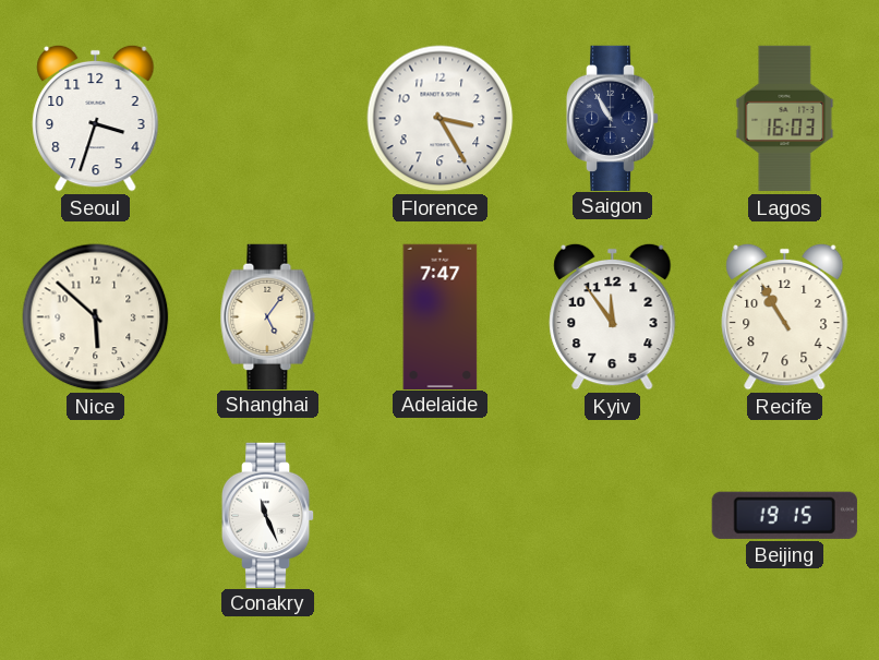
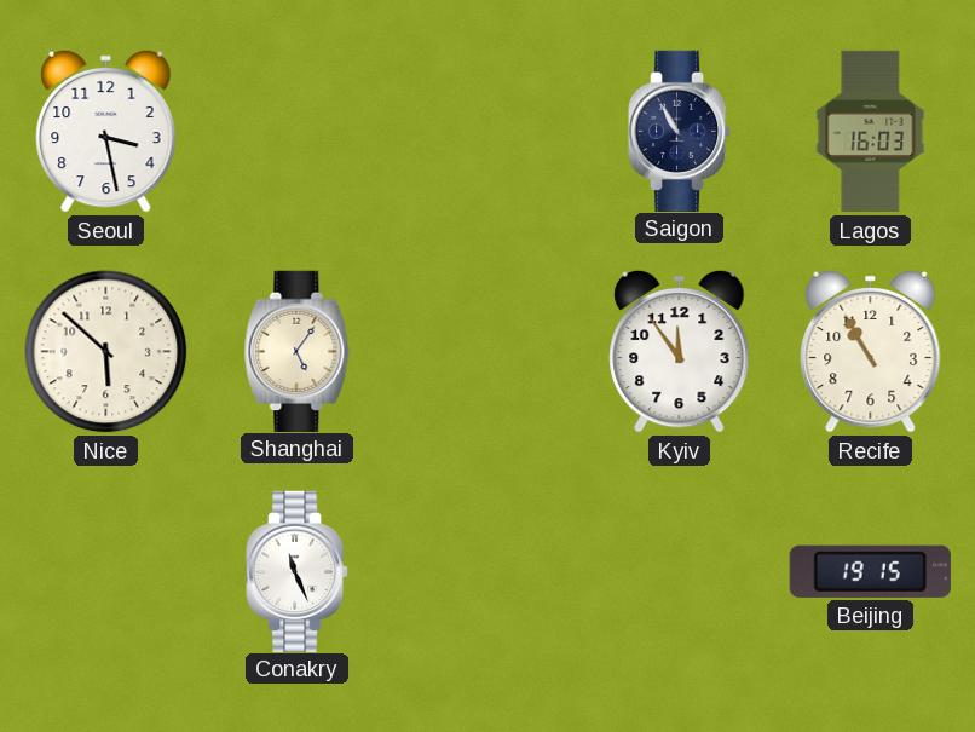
Seoul: 3:33 -> 3:28 (106, 131)
Florence: 3:25 -> none (441, 119)
Adelaide: 7:47 -> none (441, 316)
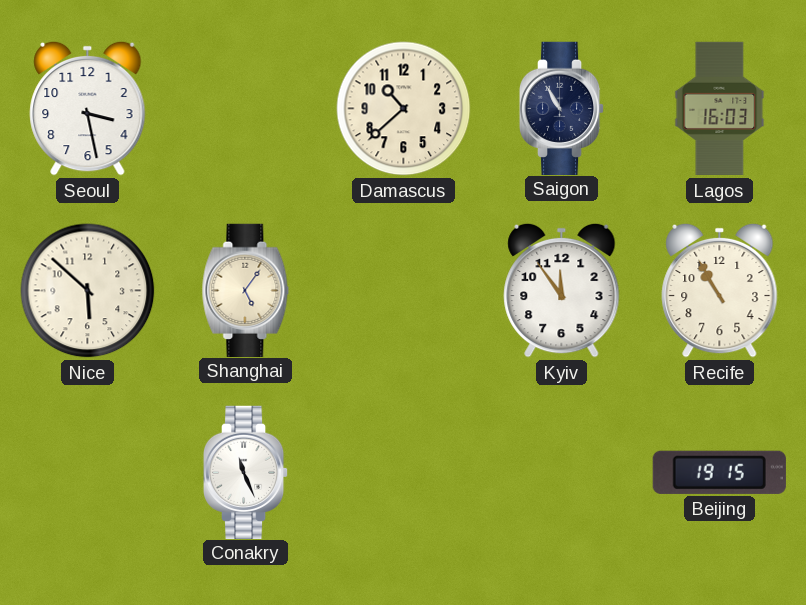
Damascus: none -> 10:38 (404, 109)
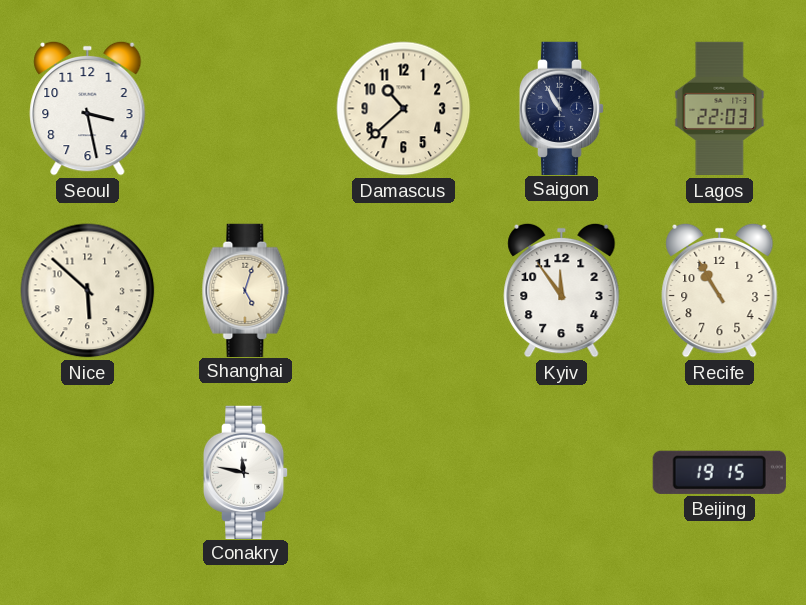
Lagos: 16:03 -> 22:03 (720, 109)
Shanghai: 5:06 -> 5:03 (246, 290)
Conakry: 11:26 -> 11:47 (246, 472)
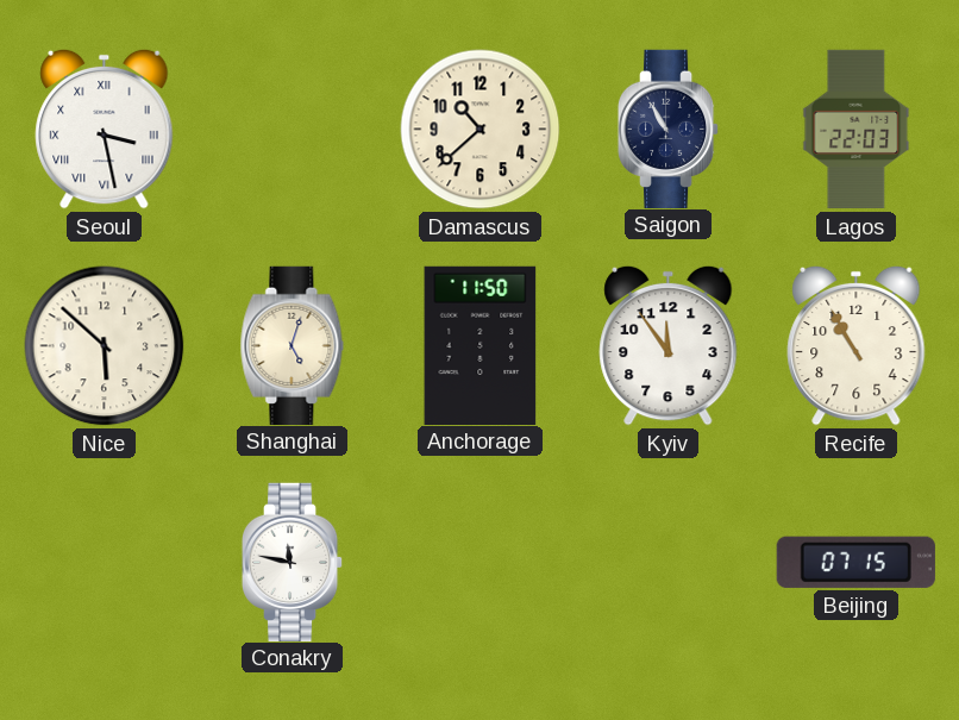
Seoul numerals: Arabic -> Roman (105, 129)
Anchorage: none -> 11:50 (481, 345)
Beijing: 19:15 -> 07:15 (855, 562)
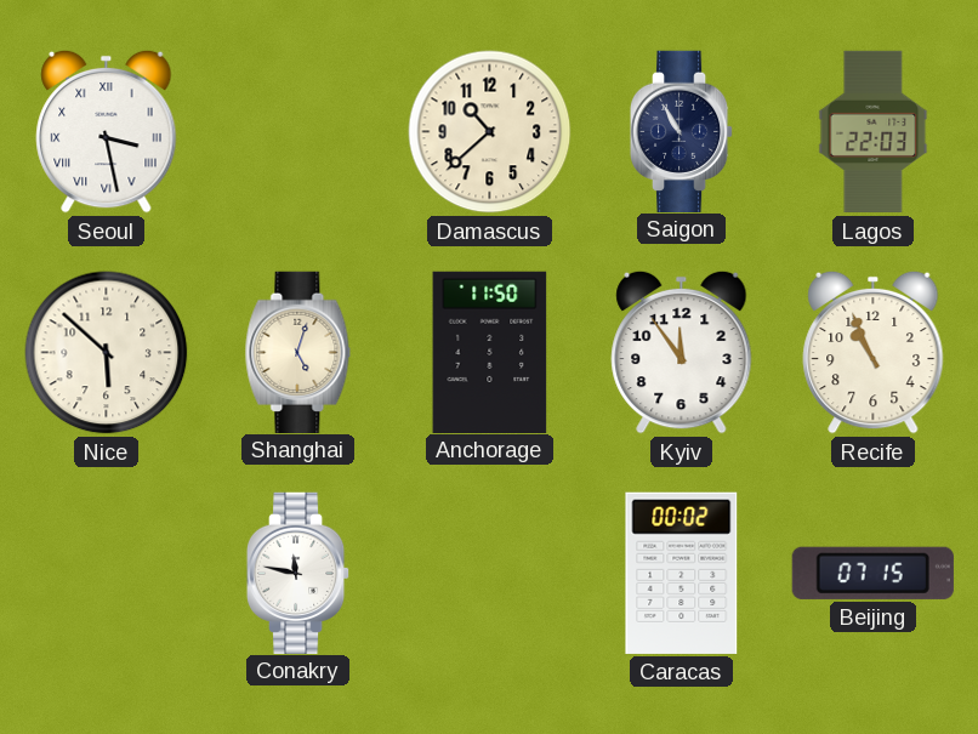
Recife: 10:55 -> 10:56 (874, 352)
Caracas: none -> 00:02 (682, 573)
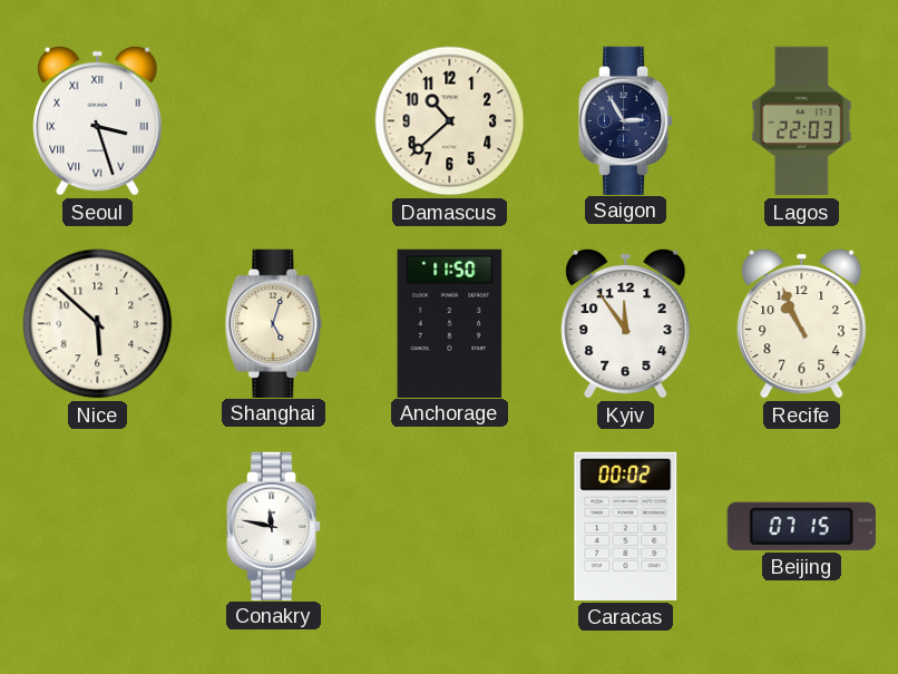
Seoul: 3:28 -> 3:27 (98, 120)
Saigon: 10:55 -> 2:55 (626, 120)
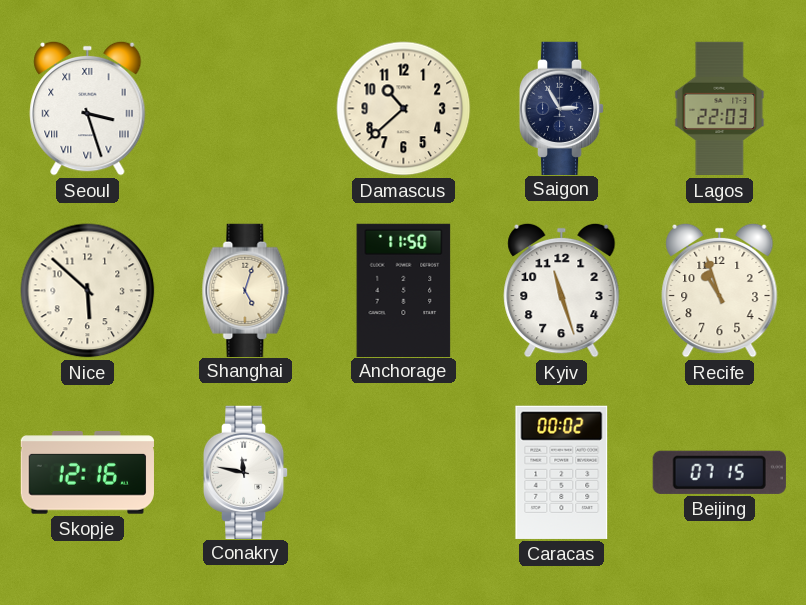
Kyiv: 11:54 -> 11:27 (562, 290)
Recife: 10:56 -> 10:57 (720, 290)
Skopje: none -> 12:16 (87, 473)
